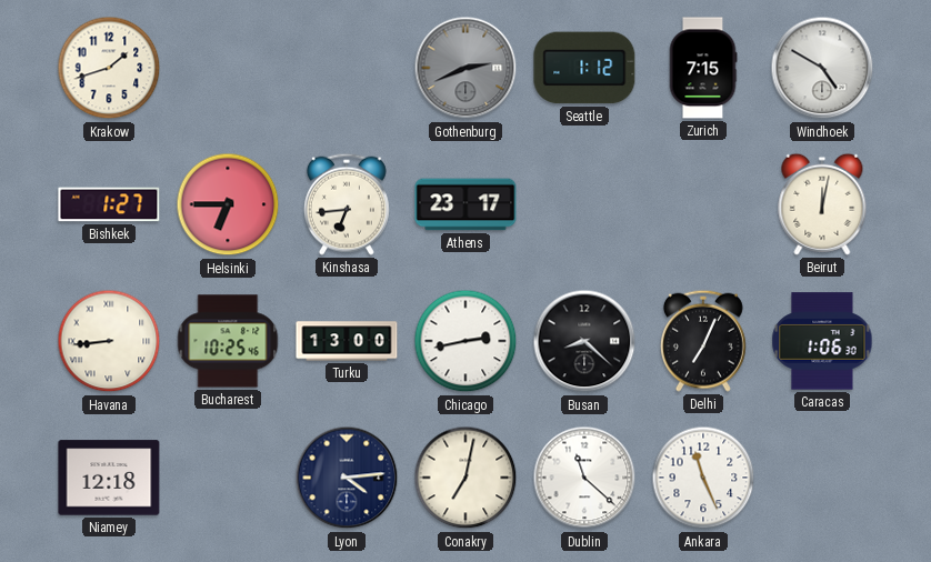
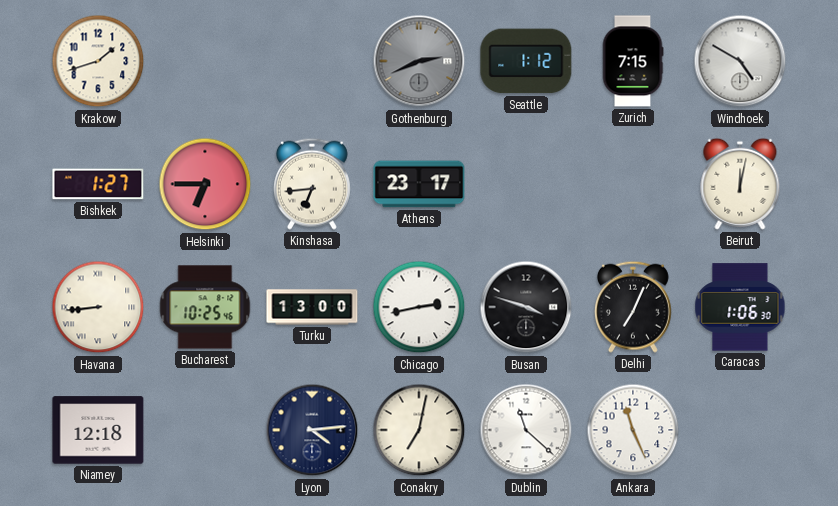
Busan: 8:22 -> 3:48 (526, 307)
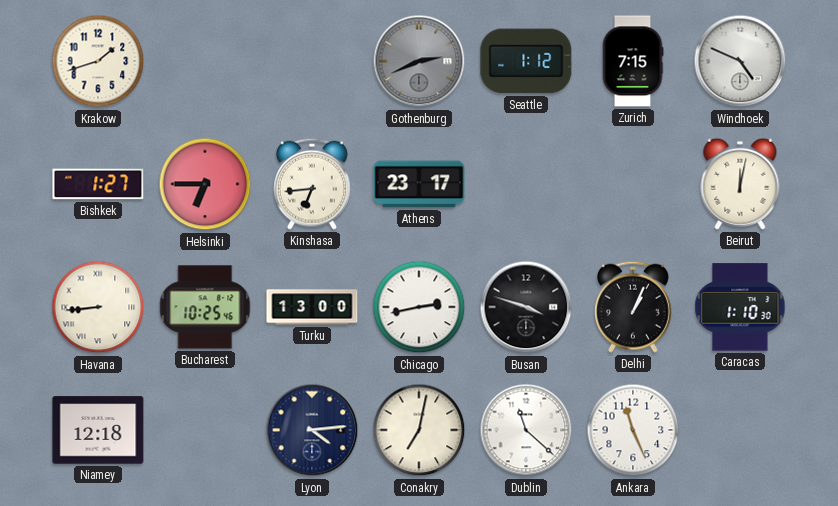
Windhoek: 4:50 -> 4:49 (740, 61)
Delhi: 7:04 -> 1:04 (633, 307)
Caracas: 1:06 -> 1:10 (740, 307)
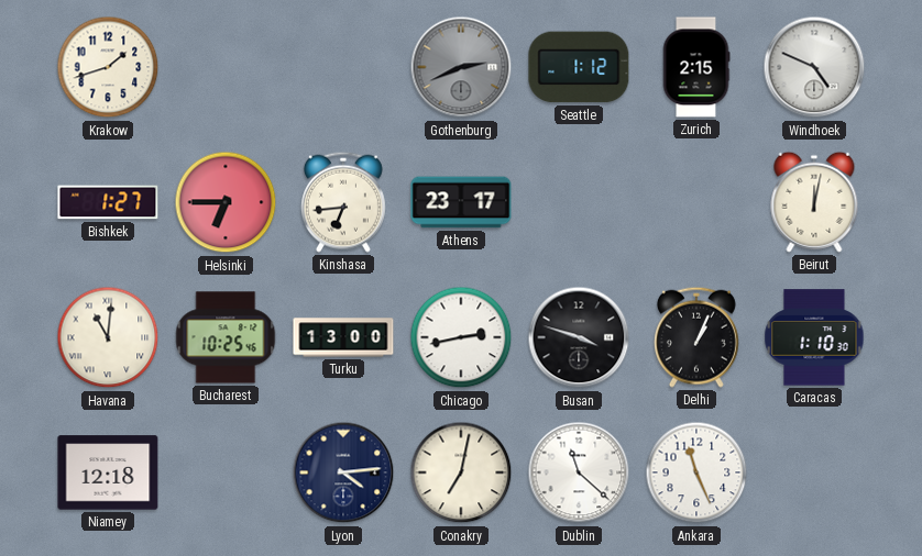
Zurich: 7:15 -> 2:15 (696, 67)
Havana: 8:44 -> 11:01 (108, 337)
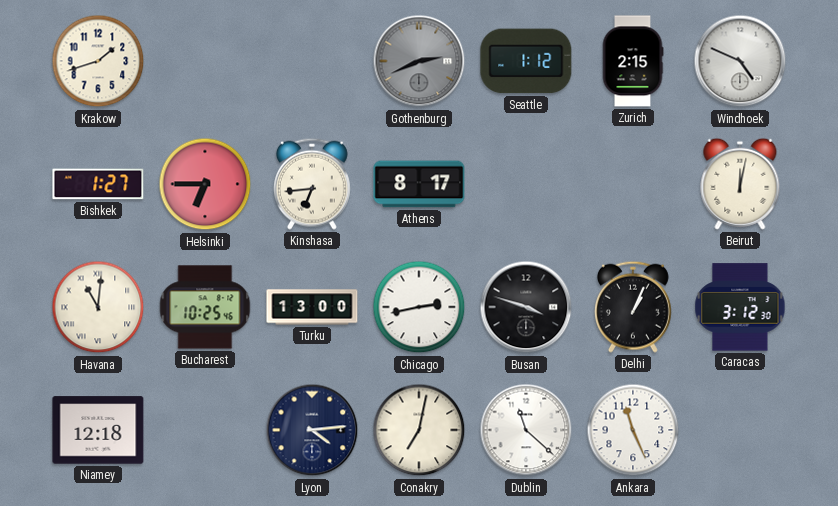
Athens: 23:17 -> 8:17 (419, 184)
Caracas: 1:10 -> 3:12 (740, 307)
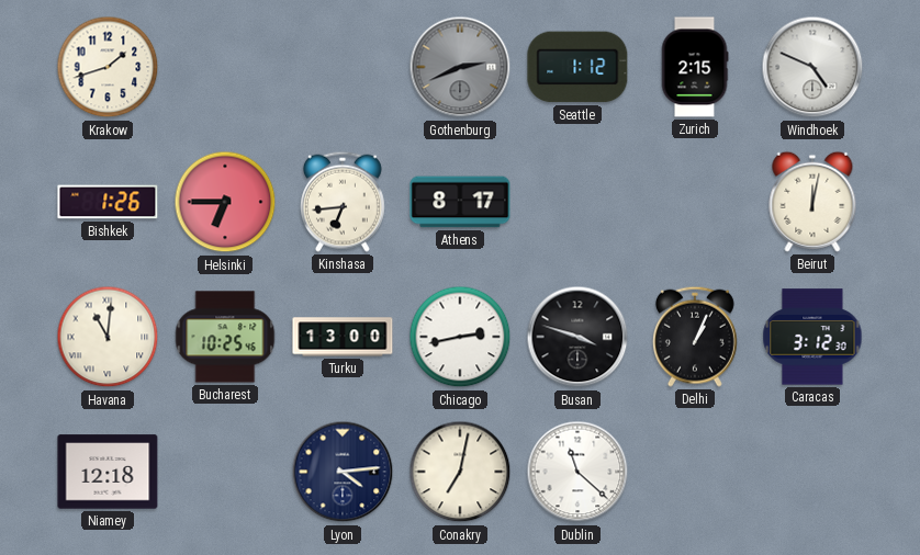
Bishkek: 1:27 -> 1:26 (108, 202)
Ankara: 11:26 -> none (633, 430)
